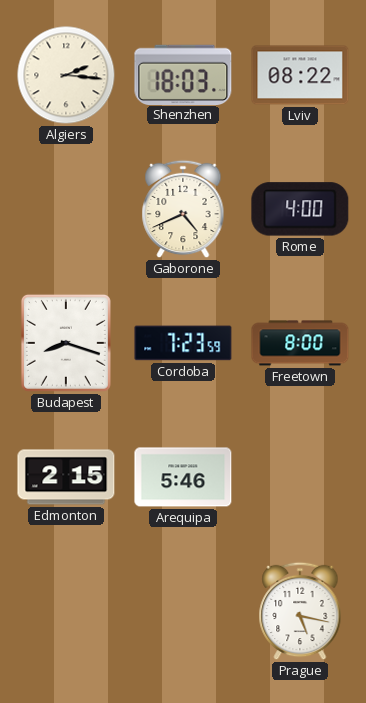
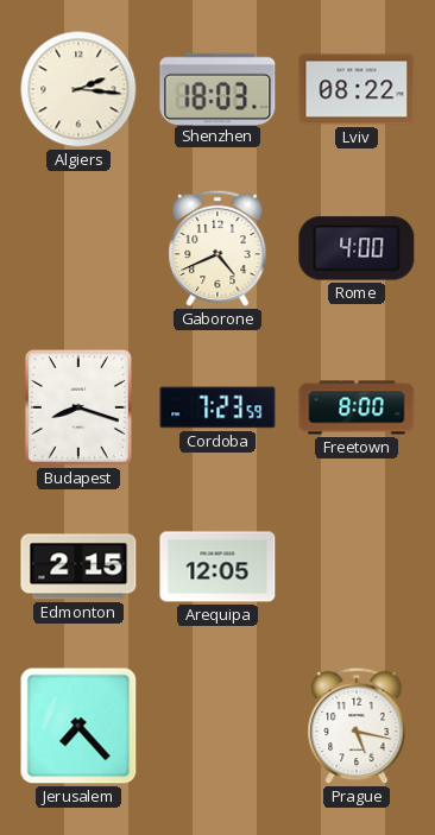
Arequipa: 5:46 -> 12:05 (218, 567)
Jerusalem: none -> 7:23 (78, 726)
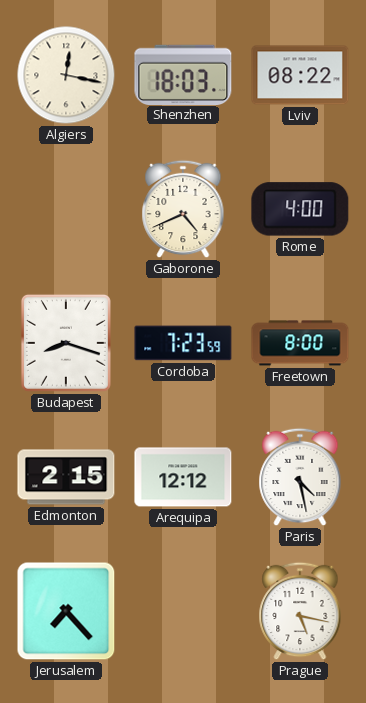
Algiers: 2:16 -> 12:17 (66, 75)
Arequipa: 12:05 -> 12:12 (183, 477)
Paris: none -> 4:28 (300, 477)
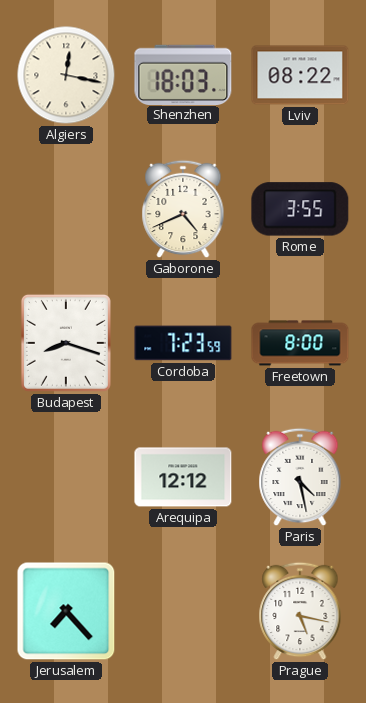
Rome: 4:00 -> 3:55 (300, 209)
Edmonton: 2:15 -> none (66, 477)
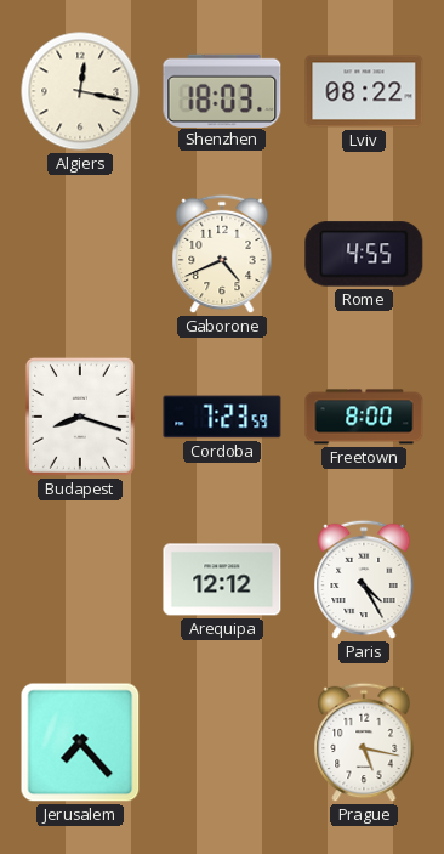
Rome: 3:55 -> 4:55 (364, 254)
Paris: 4:28 -> 4:25 (364, 579)
